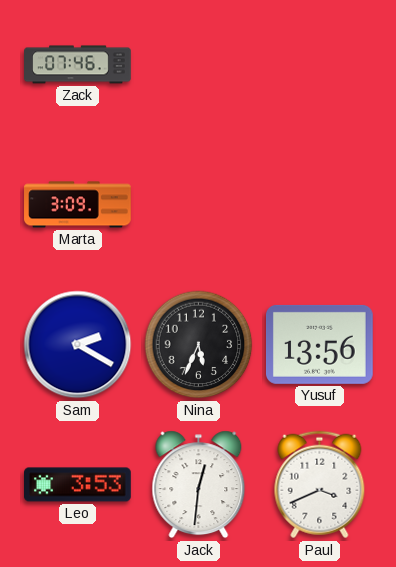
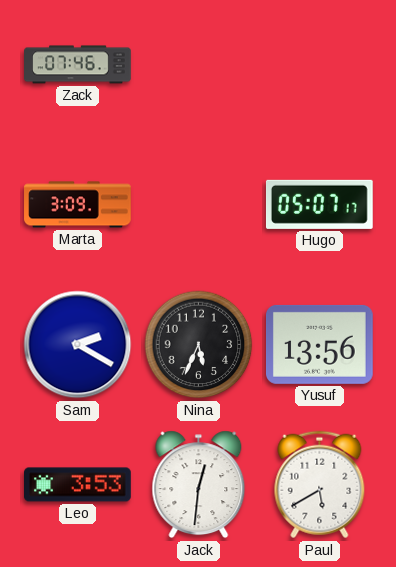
Hugo: none -> 05:07 (319, 204)
Paul: 3:41 -> 5:40 (320, 485)
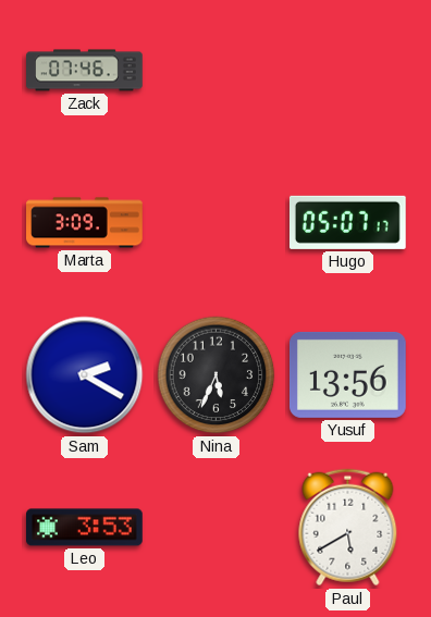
Jack: 12:31 -> none (199, 485)
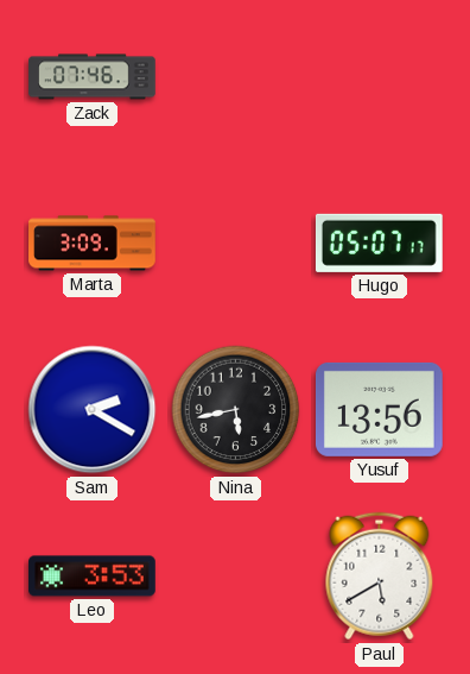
Nina: 5:34 -> 5:43 (236, 410)
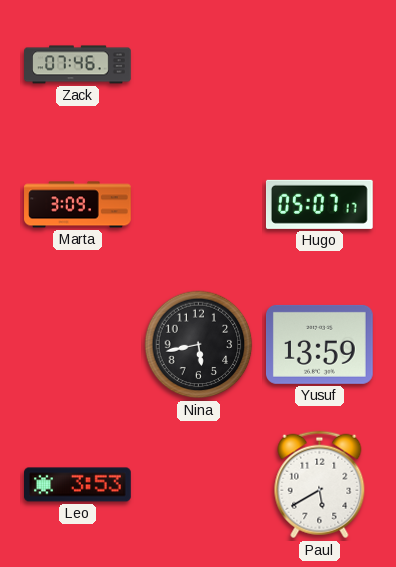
Sam: 2:20 -> none (93, 410)
Yusuf: 13:56 -> 13:59 (320, 344)
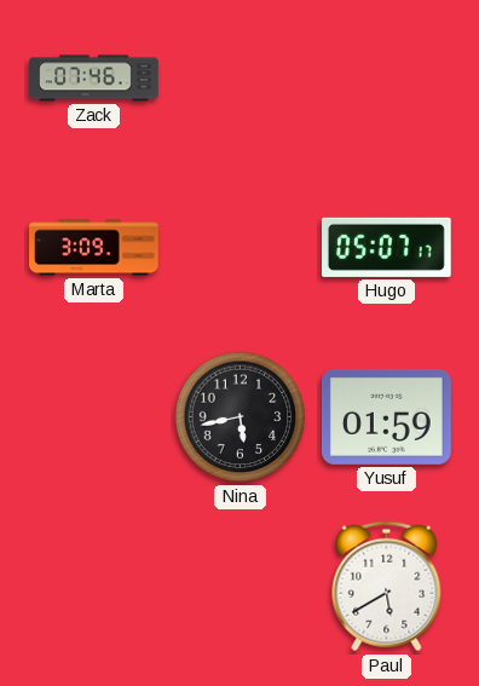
Yusuf: 13:59 -> 01:59 (387, 416)
Leo: 3:53 -> none (78, 485)
